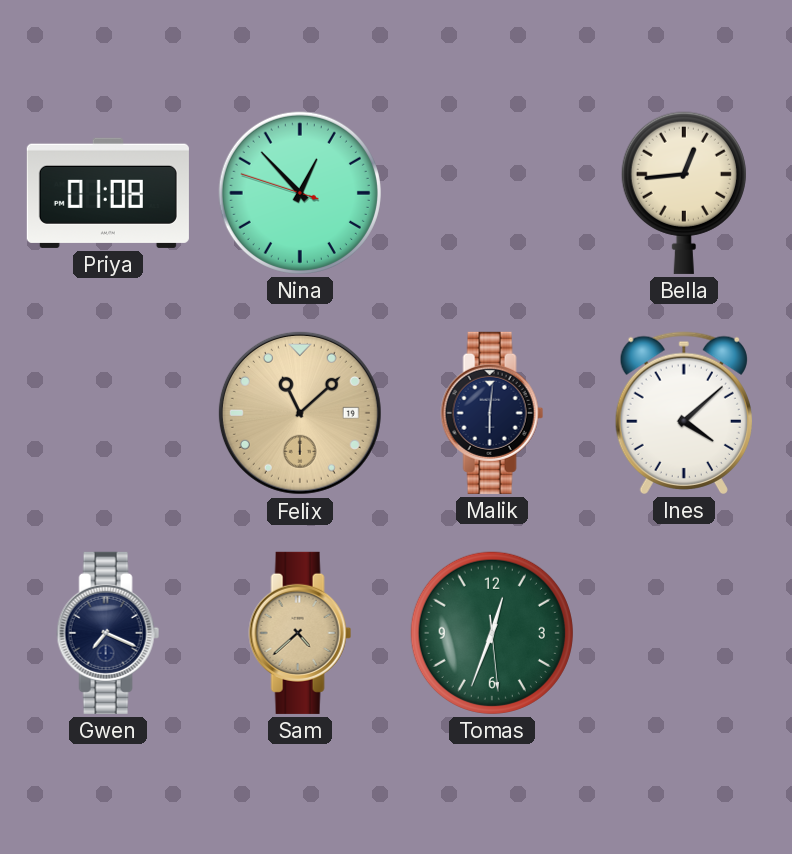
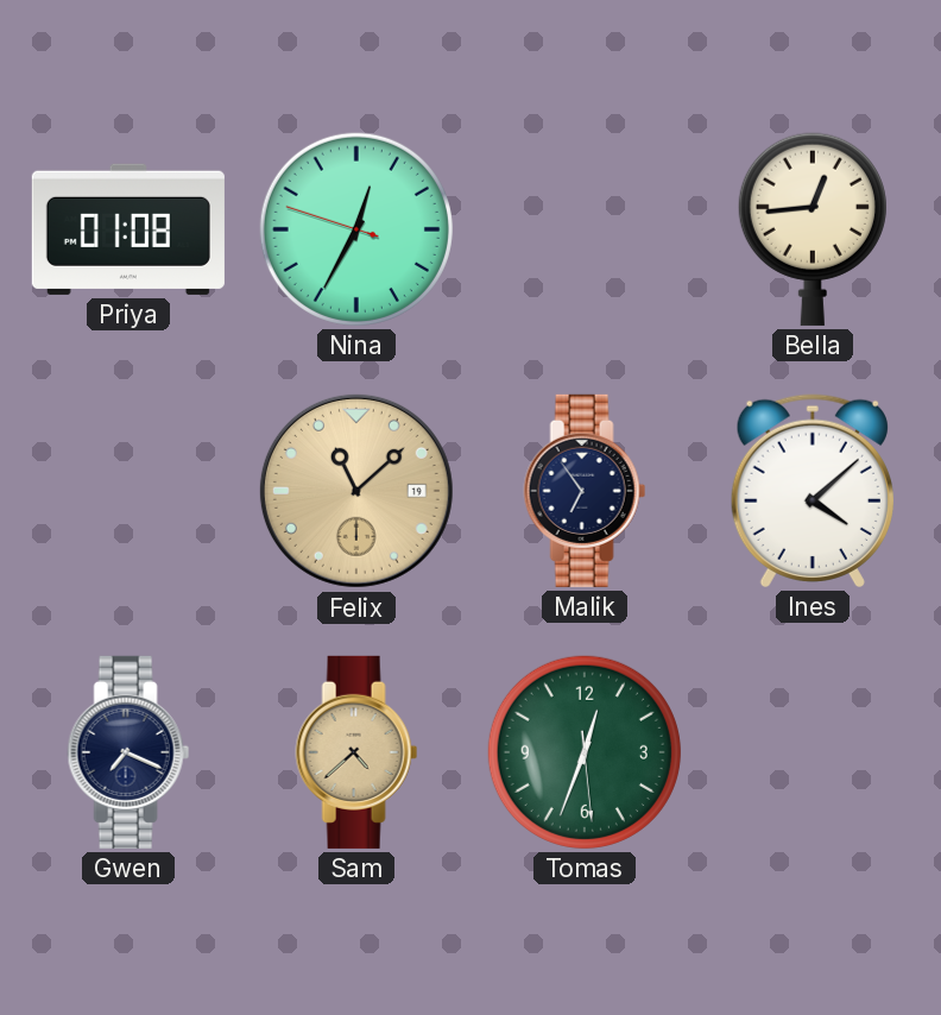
Nina: 12:52 -> 12:34 (356, 229)
Malik: 6:01 -> 6:54 (585, 491)
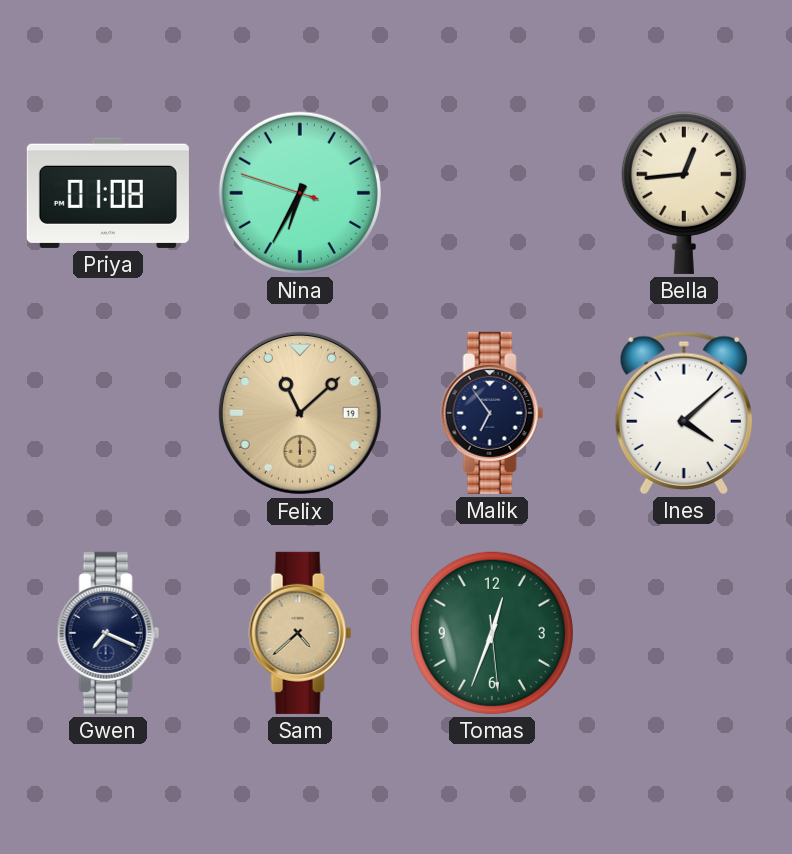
Nina: 12:34 -> 6:34 (300, 193)
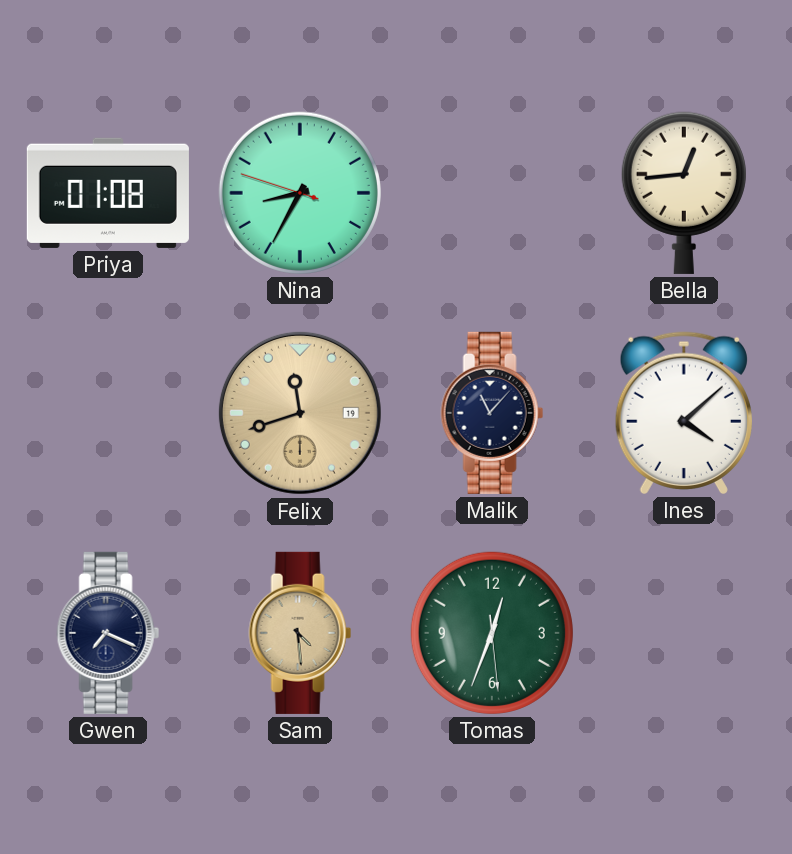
Nina: 6:34 -> 8:34 (300, 193)
Felix: 11:08 -> 11:42 (300, 413)
Malik: 6:54 -> 11:07 (492, 413)
Sam: 4:38 -> 4:29 (300, 633)
